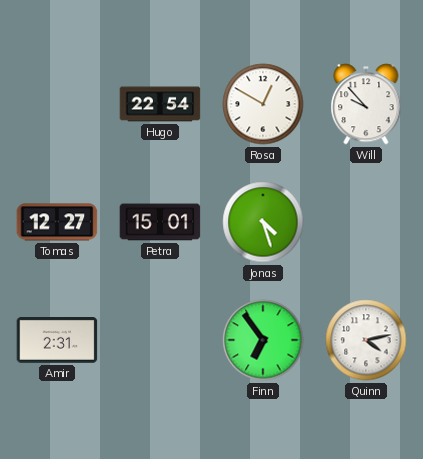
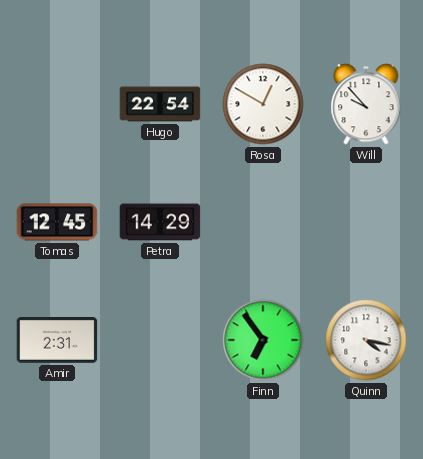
Tomas: 12:27 -> 12:45 (57, 222)
Petra: 15:01 -> 14:29 (160, 222)
Jonas: 4:27 -> none (263, 222)
Quinn: 4:13 -> 4:17 (366, 340)
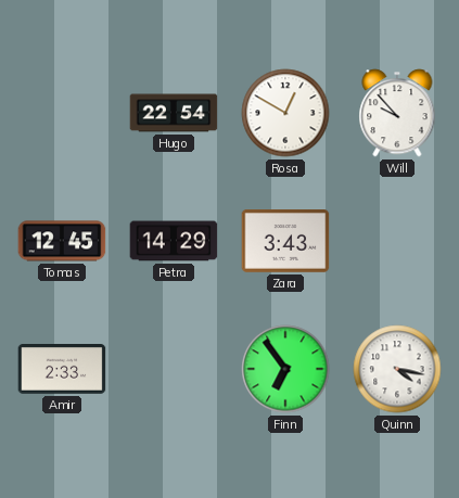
Zara: none -> 3:43 (285, 242)
Amir: 2:31 -> 2:33 (62, 370)
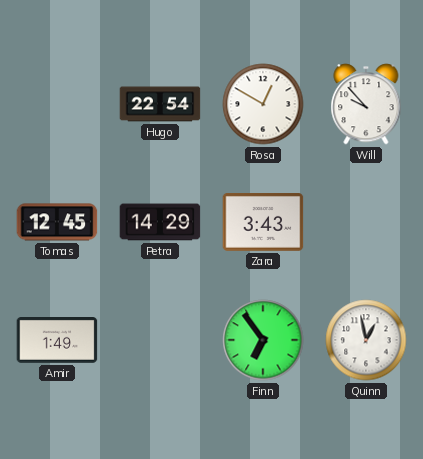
Amir: 2:33 -> 1:49 (57, 341)
Quinn: 4:17 -> 12:58 (366, 340)
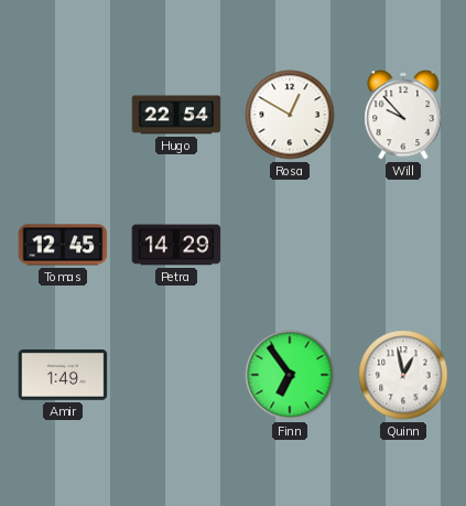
Zara: 3:43 -> none (263, 223)
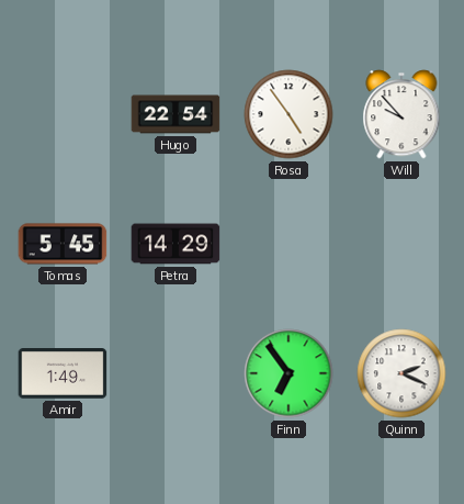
Rosa: 12:50 -> 4:54 (288, 114)
Tomas: 12:45 -> 5:45 (63, 244)
Quinn: 12:58 -> 2:19 (401, 373)
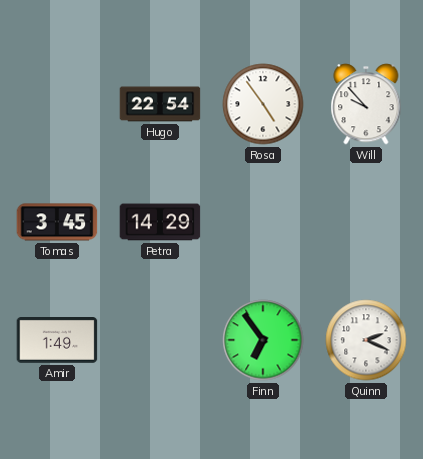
Tomas: 5:45 -> 3:45 (57, 222)
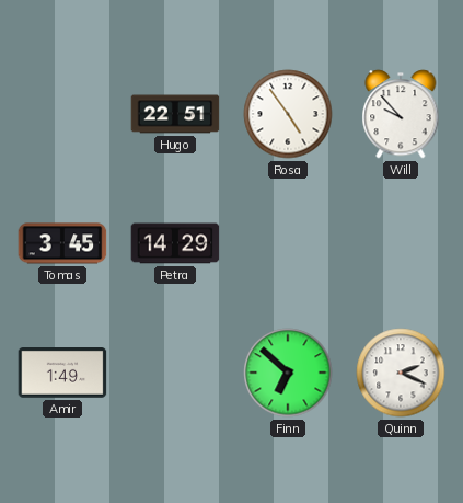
Hugo: 22:54 -> 22:51 (175, 114)
Finn: 6:54 -> 6:52 (288, 373)
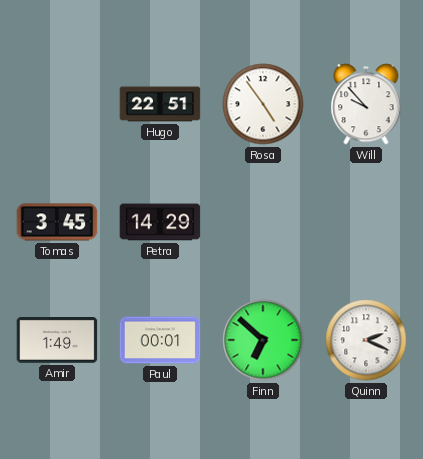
Paul: none -> 00:01 (160, 340)
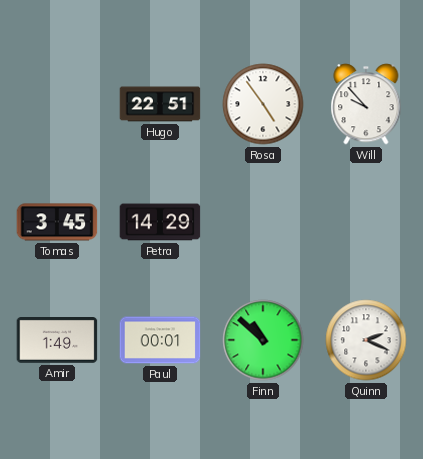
Finn: 6:52 -> 10:52 (263, 340)
